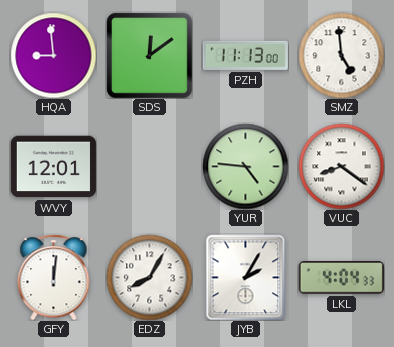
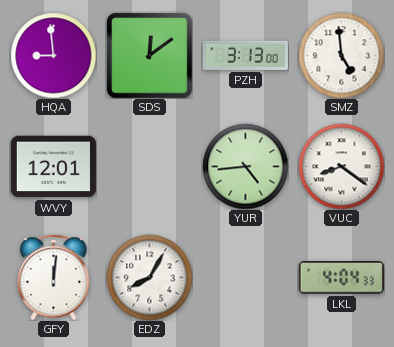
PZH: 11:13 -> 3:13 (245, 55)
YUR: 4:46 -> 4:44 (245, 166)
JYB: 2:05 -> none (246, 277)
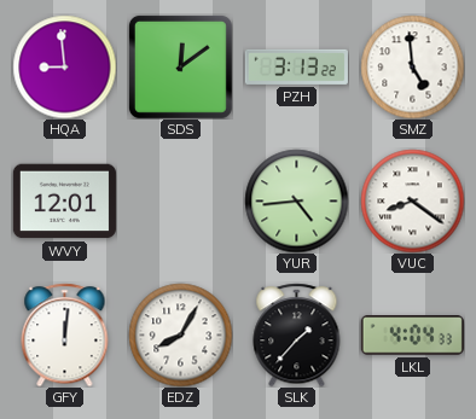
PZH: 3:13:00 -> 3:13:22 (296, 66)
SLK: none -> 1:37 (297, 334)
